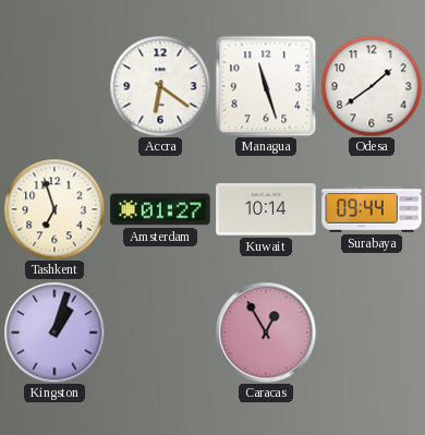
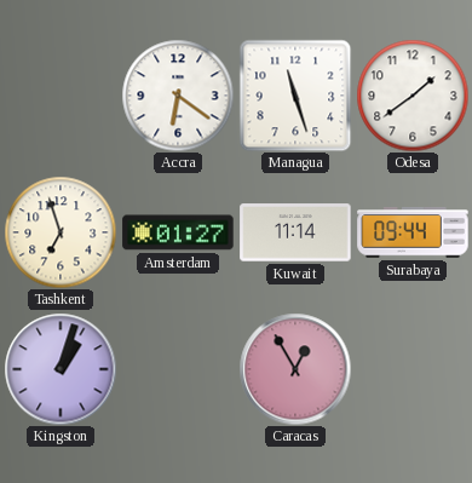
Kuwait: 10:14 -> 11:14 (295, 232)
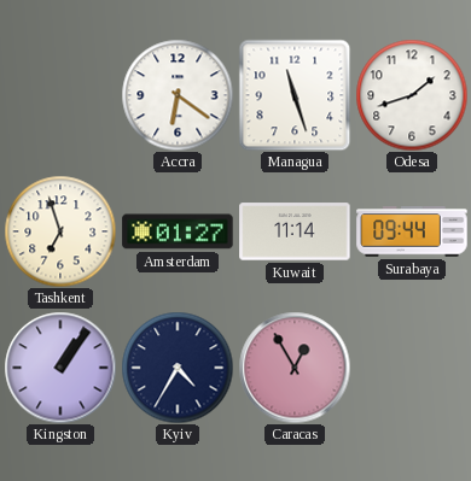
Odesa: 1:39 -> 1:42 (412, 95)
Kingston: 1:03 -> 1:06 (60, 368)
Kyiv: none -> 4:35 (178, 368)
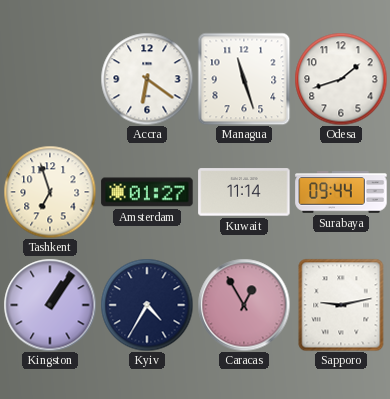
Sapporo: none -> 9:13 (341, 305)
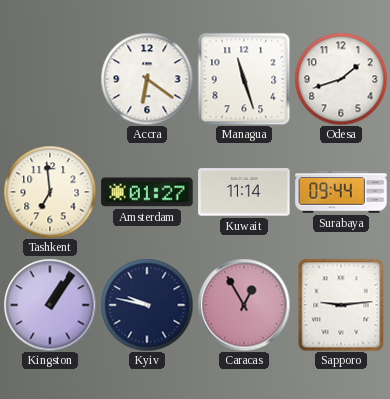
Tashkent: 6:57 -> 6:59 (50, 192)
Kyiv: 4:35 -> 9:47 (147, 305)
Sapporo: 9:13 -> 9:14 (341, 305)
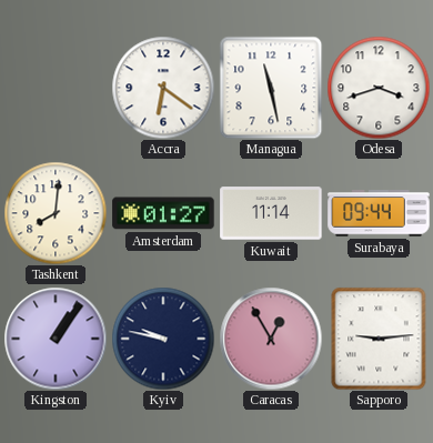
Managua: 11:27 -> 11:28 (271, 88)
Odesa: 1:42 -> 3:42 (379, 88)
Tashkent: 6:59 -> 8:01 (56, 213)
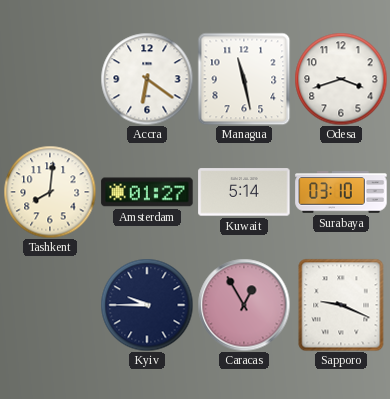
Kuwait: 11:14 -> 5:14 (244, 192)
Surabaya: 09:44 -> 03:10 (341, 192)
Kingston: 1:06 -> none (56, 339)
Kyiv: 9:47 -> 9:45 (147, 305)
Sapporo: 9:14 -> 9:19 (341, 305)
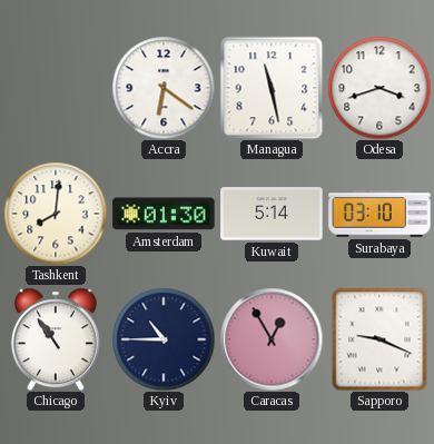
Amsterdam: 01:27 -> 01:30 (164, 214)
Chicago: none -> 10:54 (56, 339)
Kyiv: 9:45 -> 10:45 (164, 339)
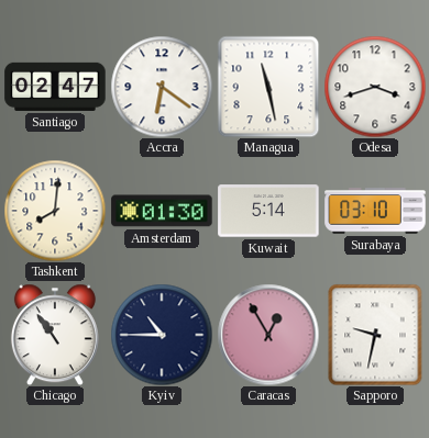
Santiago: none -> 02:47 (55, 87)
Sapporo: 9:19 -> 9:32 (375, 335)
